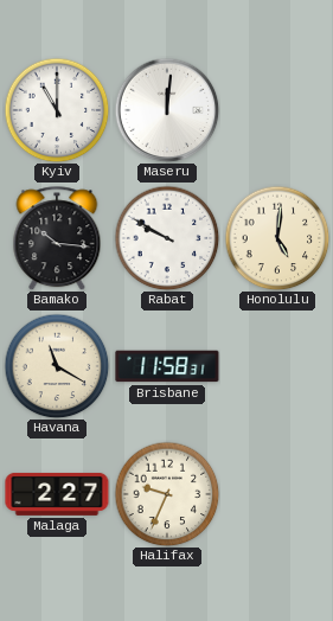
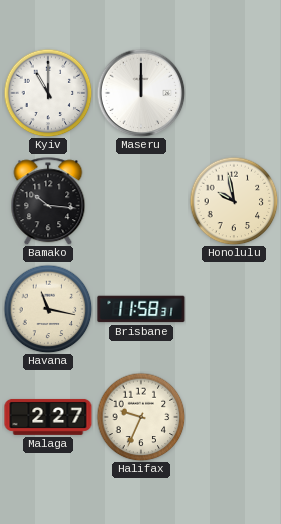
Maseru: 12:01 -> 12:00 (141, 93)
Rabat: 9:50 -> none (167, 238)
Honolulu: 5:01 -> 9:58 (234, 201)
Havana: 11:20 -> 11:17 (48, 309)
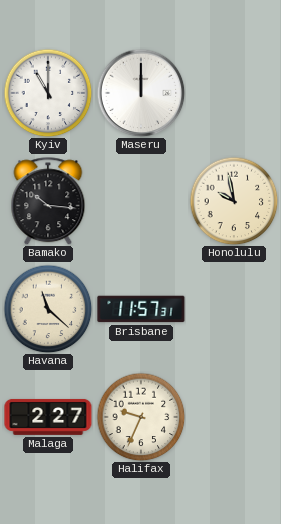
Havana: 11:17 -> 11:22 (48, 309)
Brisbane: 11:58 -> 11:57 (141, 309)
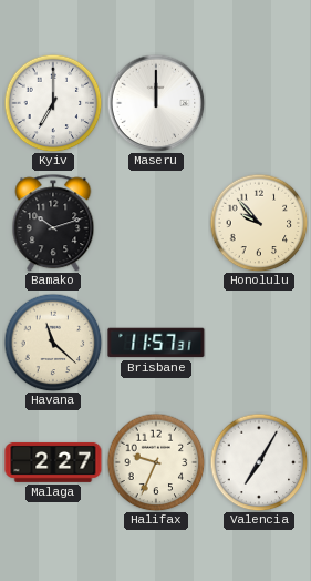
Kyiv: 11:00 -> 7:00 (53, 103)
Bamako: 10:16 -> 10:12 (53, 223)
Honolulu: 9:58 -> 9:53 (259, 223)
Valencia: none -> 7:05 (259, 462)
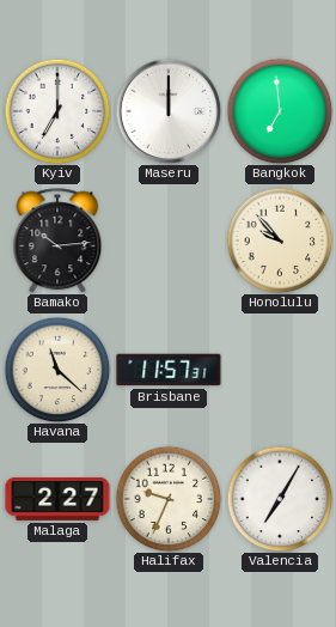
Bangkok: none -> 6:59 (280, 111)
Bamako: 10:12 -> 10:14 (57, 241)
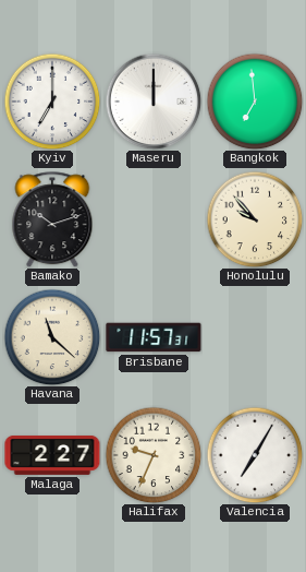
Bamako: 10:14 -> 10:12 (52, 219)
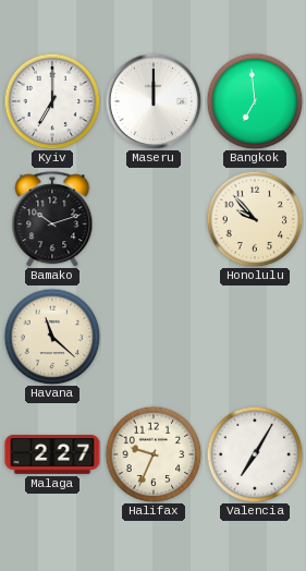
Brisbane: 11:57 -> none (154, 337)
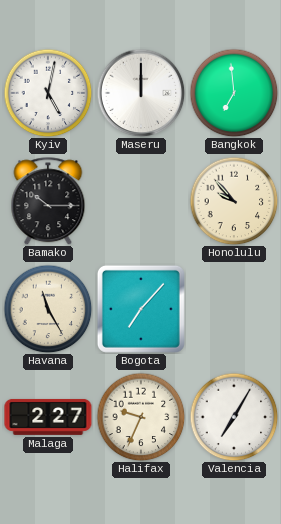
Kyiv: 7:00 -> 5:02 (48, 93)
Bamako: 10:12 -> 10:15 (48, 201)
Havana: 11:22 -> 11:25 (48, 309)
Bogota: none -> 7:07 (141, 309)
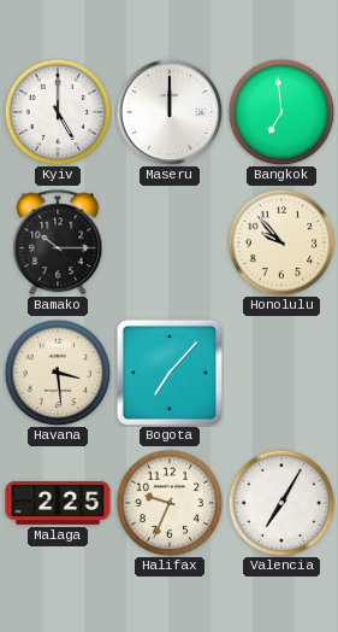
Kyiv: 5:02 -> 5:00 (58, 112)
Havana: 11:25 -> 3:29 (58, 373)
Malaga: 2:27 -> 2:25 (58, 503)
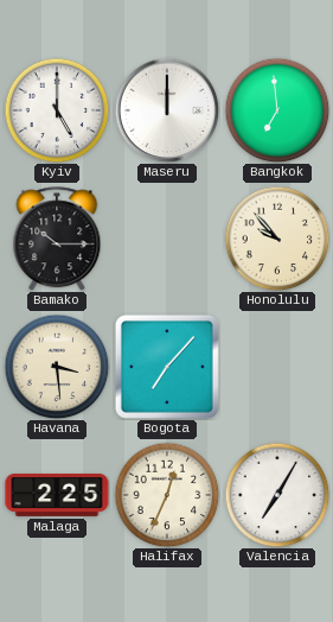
Halifax: 9:34 -> 12:34 (167, 495)
